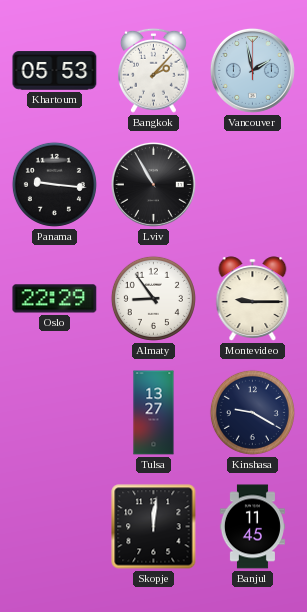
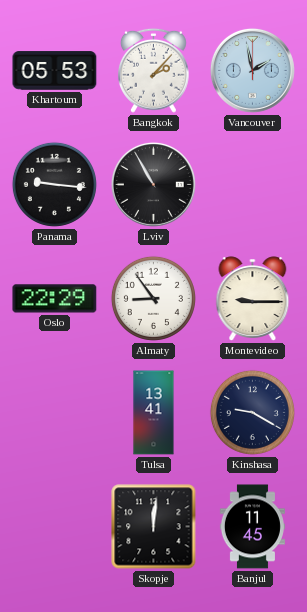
Tulsa: 13:27 -> 13:41 (154, 413)
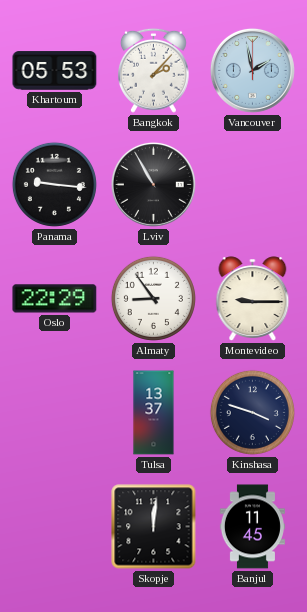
Tulsa: 13:41 -> 13:37 (154, 413)
Kinshasa: 9:20 -> 3:48 (252, 412)
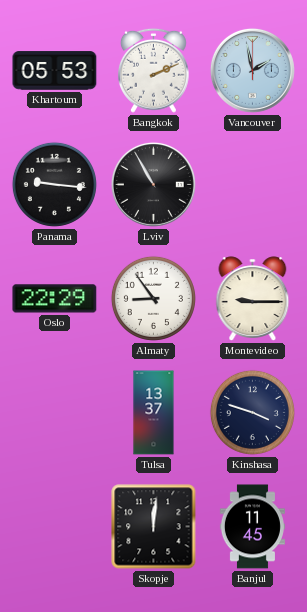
Bangkok: 2:07 -> 2:11 (153, 70)
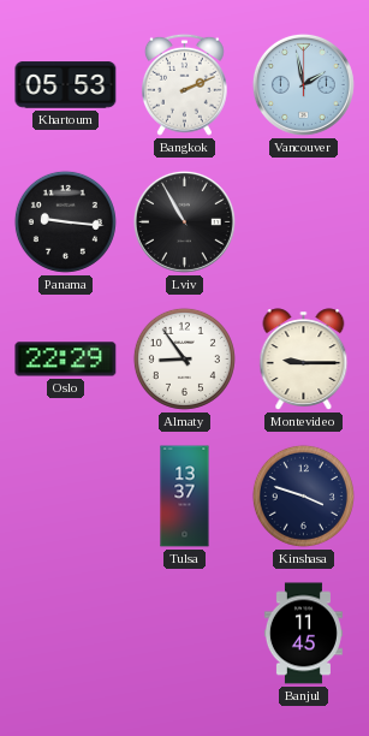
Skopje: 12:01 -> none (154, 527)
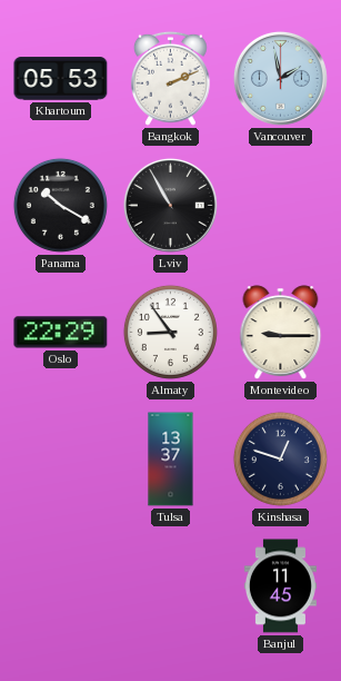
Panama: 9:16 -> 10:20 (60, 205)
Kinshasa: 3:48 -> 12:48 (280, 458)
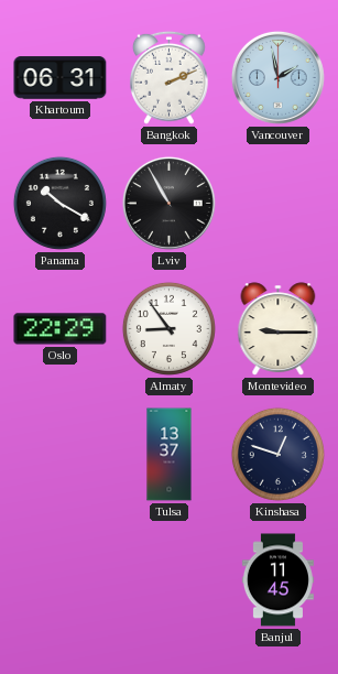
Khartoum: 05:53 -> 06:31 (61, 78)
